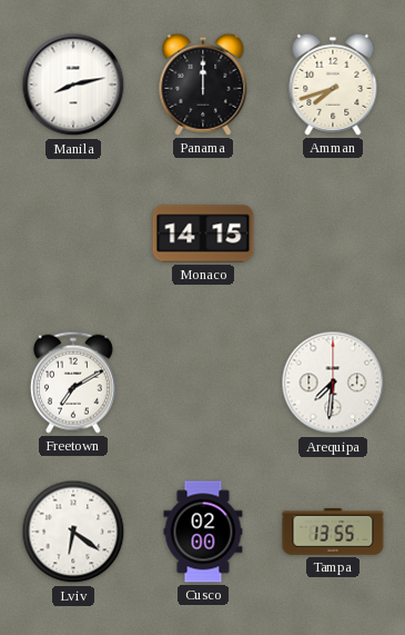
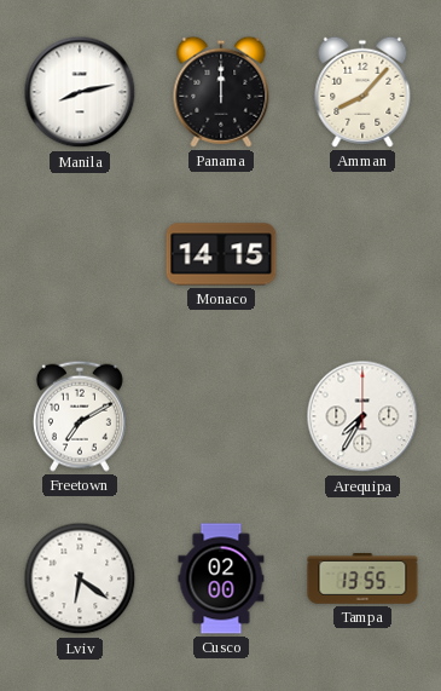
Amman: 7:42 -> 8:07 (362, 92)
Arequipa: 7:31 -> 7:35 (362, 416)
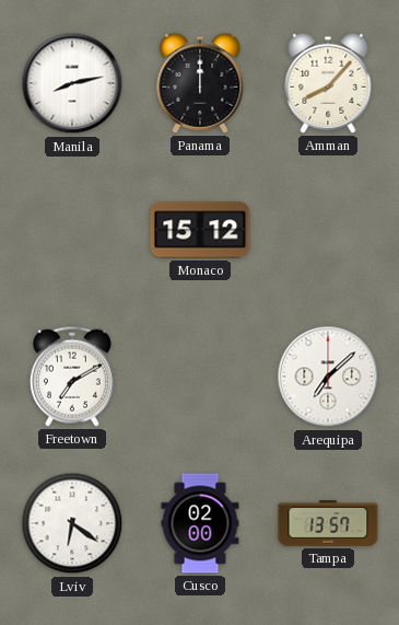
Monaco: 14:15 -> 15:12 (200, 230)
Arequipa: 7:35 -> 7:08 (328, 377)
Tampa: 13:55 -> 13:57 (328, 523)
